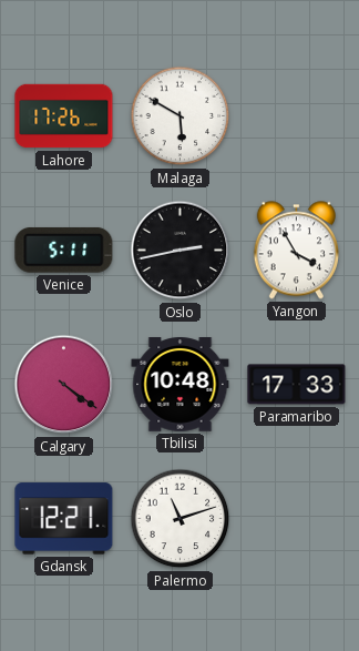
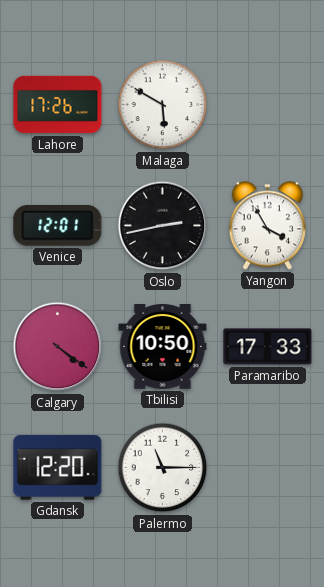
Venice: 5:11 -> 12:01 (58, 226)
Tbilisi: 10:48 -> 10:50 (163, 347)
Gdansk: 12:21 -> 12:20 (58, 468)
Palermo: 11:12 -> 11:15 (163, 468)
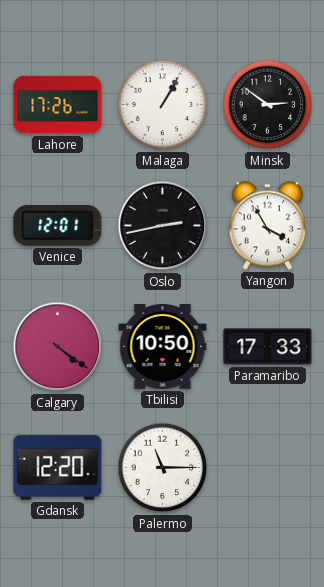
Malaga: 5:50 -> 1:05 (163, 105)
Minsk: none -> 2:51 (268, 105)
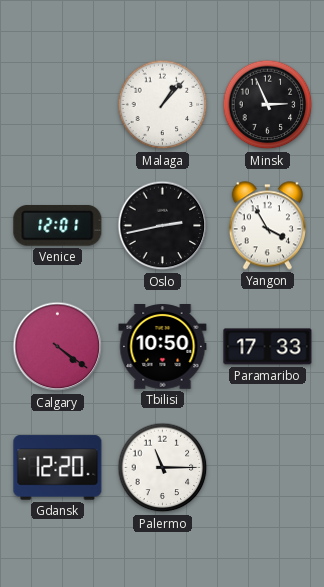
Lahore: 17:26 -> none (58, 105)
Malaga: 1:05 -> 1:07 (163, 105)
Minsk: 2:51 -> 2:56 (268, 105)
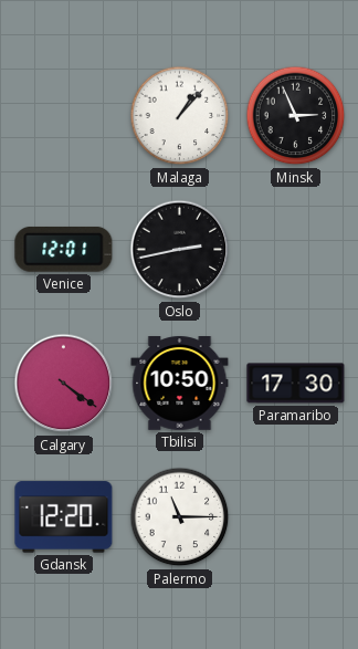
Yangon: 3:55 -> none (267, 226)
Paramaribo: 17:33 -> 17:30 (296, 384)
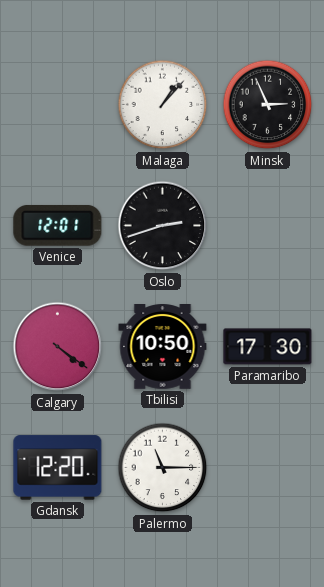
Oslo: 2:43 -> 2:42 (163, 226)
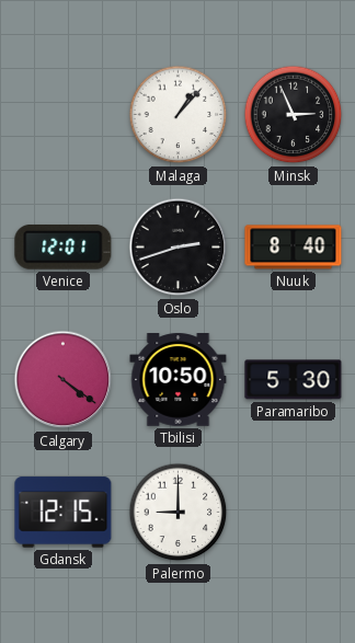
Nuuk: none -> 8:40 (294, 248)
Paramaribo: 17:30 -> 5:30 (294, 380)
Gdansk: 12:20 -> 12:15 (64, 513)
Palermo: 11:15 -> 9:00 (179, 513)
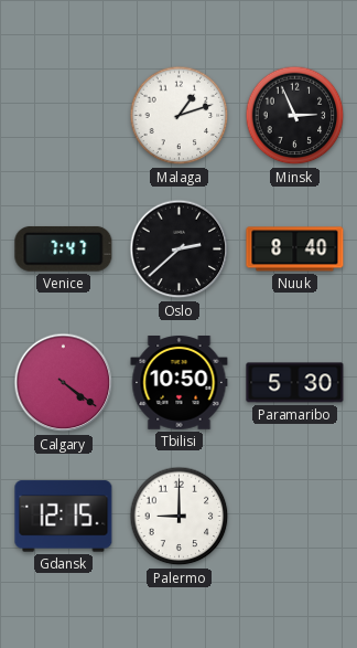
Malaga: 1:07 -> 1:12 (180, 116)
Venice: 12:01 -> 7:47 (64, 249)
Oslo: 2:42 -> 2:38 (180, 249)
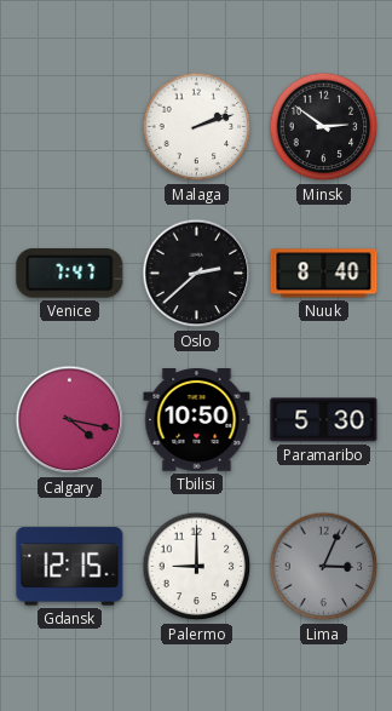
Malaga: 1:12 -> 2:12 (197, 127)
Minsk: 2:56 -> 2:51 (324, 127)
Calgary: 4:21 -> 4:17 (70, 420)
Lima: none -> 3:04 (324, 567)
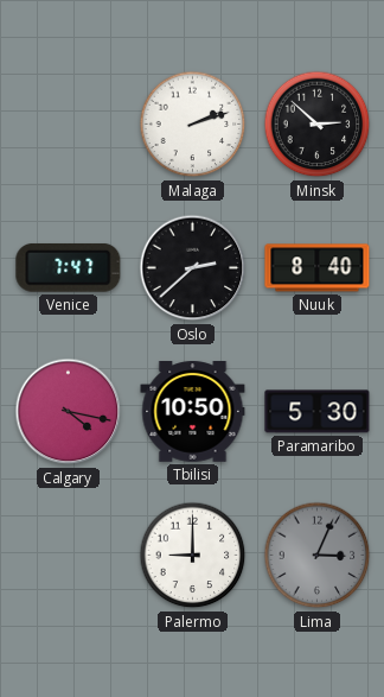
Minsk: 2:51 -> 2:52 (318, 125)
Gdansk: 12:15 -> none (70, 567)
